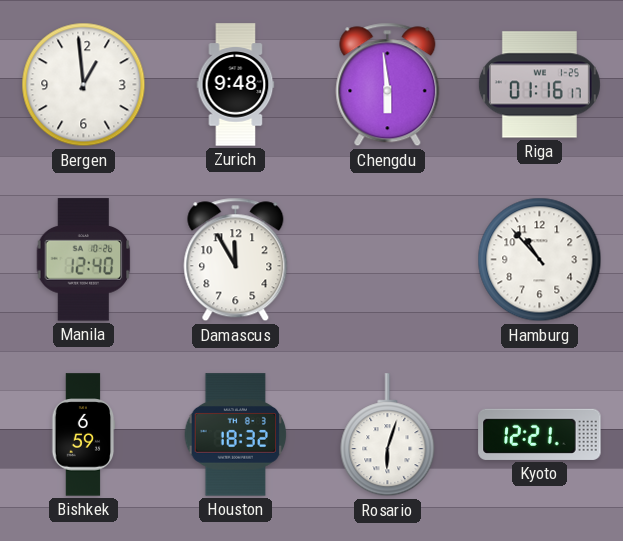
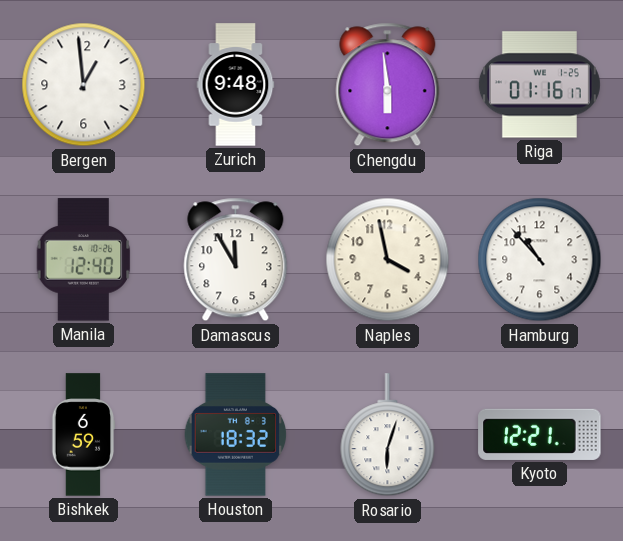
Naples: none -> 3:58 (388, 260)
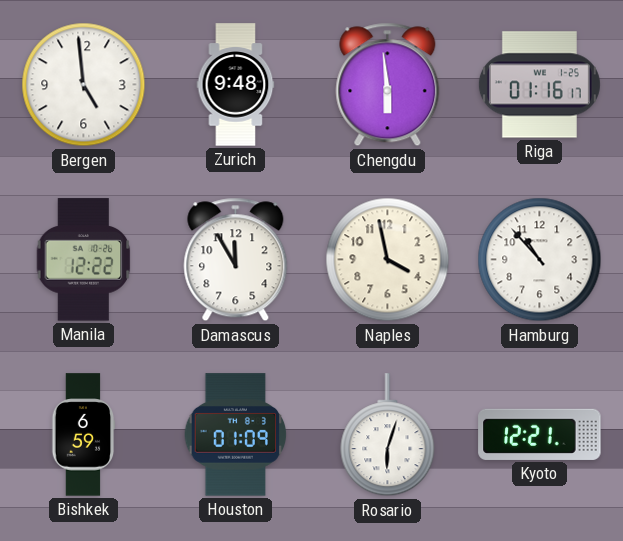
Bergen: 12:59 -> 4:59 (84, 85)
Manila: 12:40 -> 12:22 (84, 260)
Houston: 18:32 -> 01:09 (236, 435)
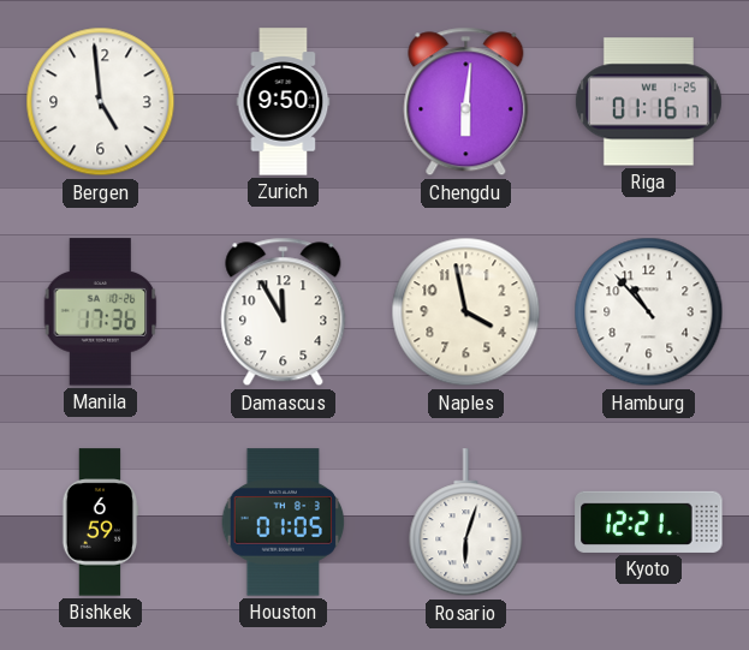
Zurich: 9:48 -> 9:50 (284, 102)
Chengdu: 5:59 -> 6:01 (466, 102)
Manila: 12:22 -> 17:36 (101, 312)
Houston: 01:09 -> 01:05 (284, 523)
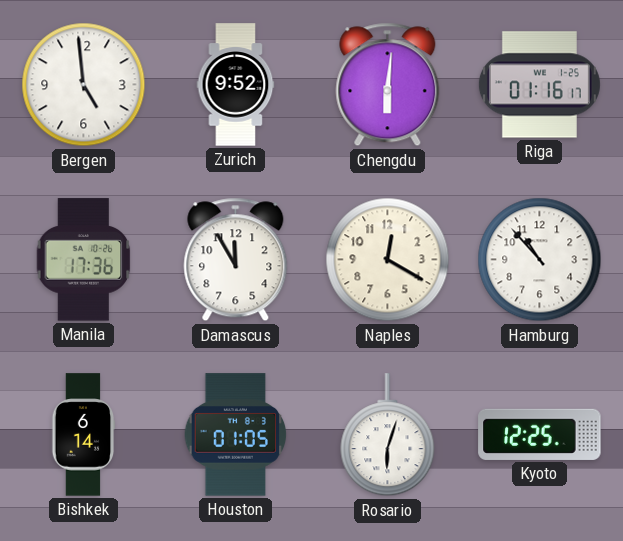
Zurich: 9:50 -> 9:52 (236, 85)
Naples: 3:58 -> 12:20 (388, 260)
Bishkek: 6:59 -> 6:14 (83, 435)
Kyoto: 12:21 -> 12:25 (540, 434)
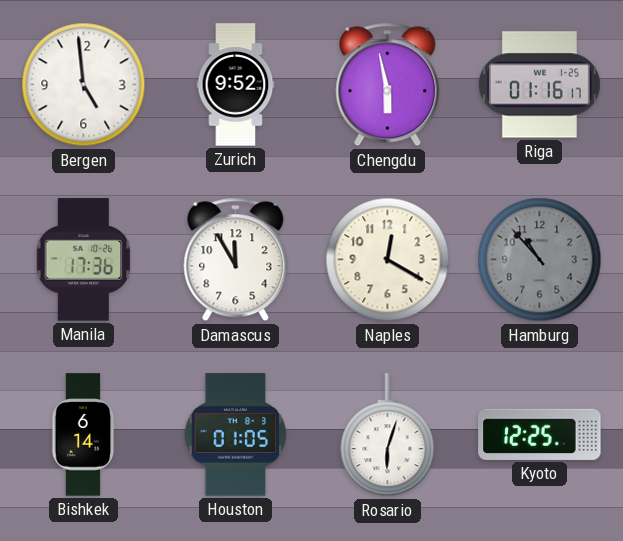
Chengdu: 6:01 -> 5:58 (388, 85)
Hamburg dial: white -> grey (540, 260)
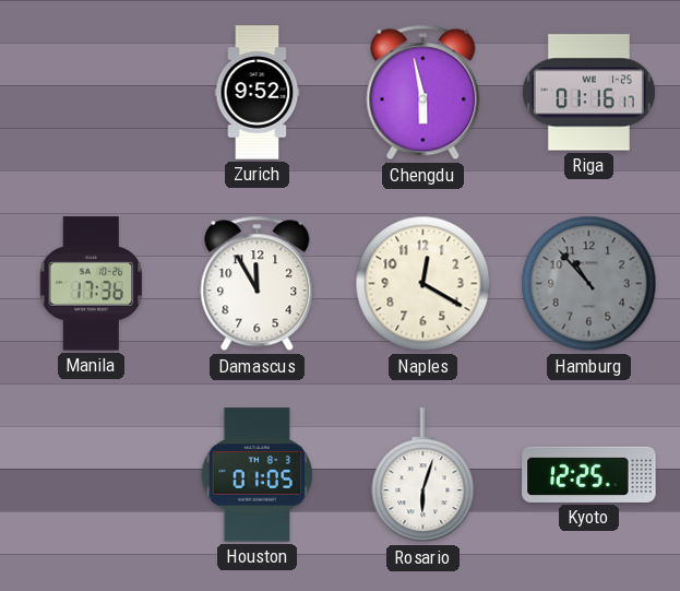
Bergen: 4:59 -> none (84, 85)
Bishkek: 6:14 -> none (83, 435)
